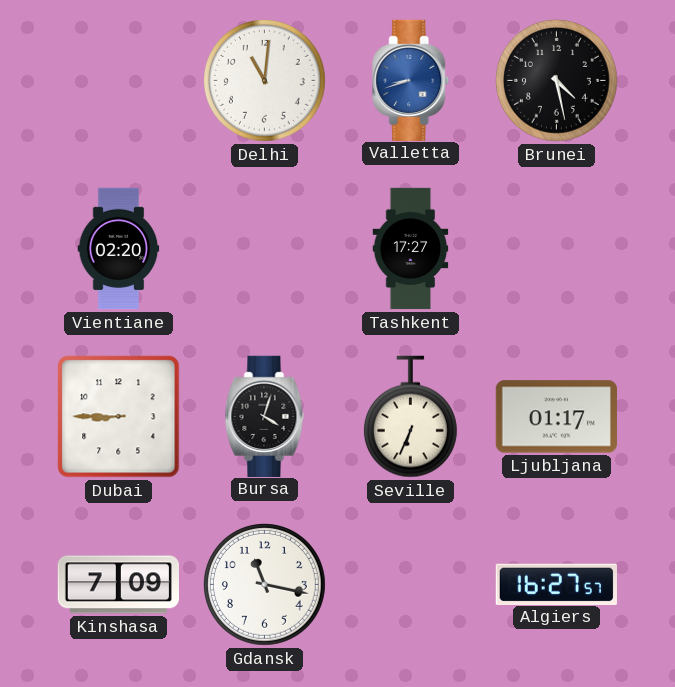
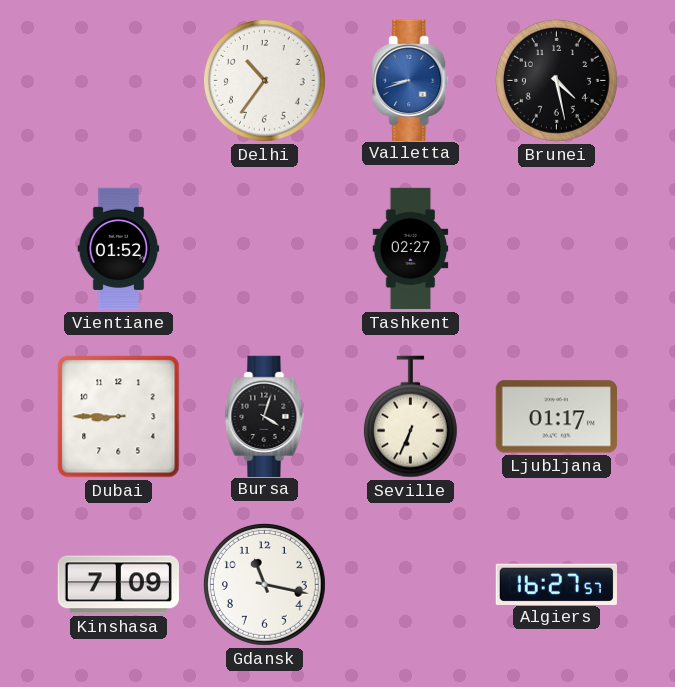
Delhi: 11:01 -> 10:36 (264, 80)
Vientiane: 02:20 -> 01:52 (119, 249)
Tashkent: 17:27 -> 02:27 (411, 249)
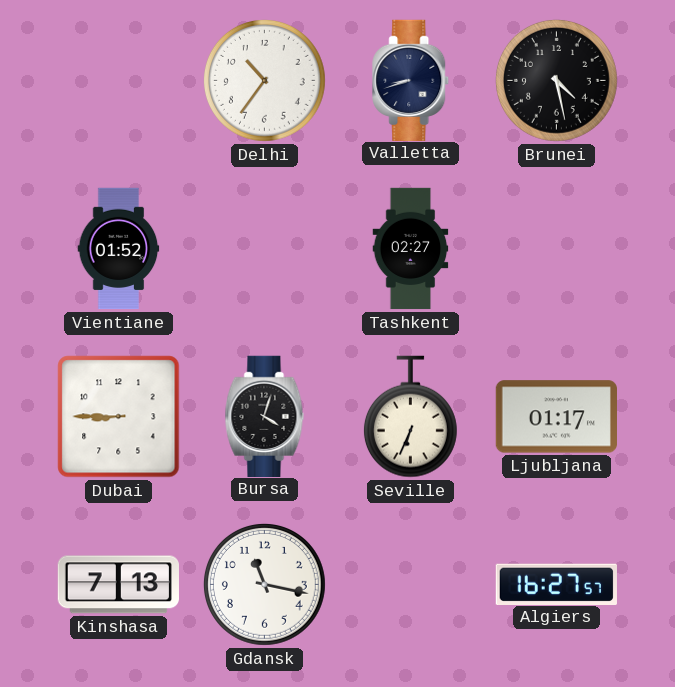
Valletta dial: blue -> navy (411, 80)
Kinshasa: 7:09 -> 7:13 (118, 585)
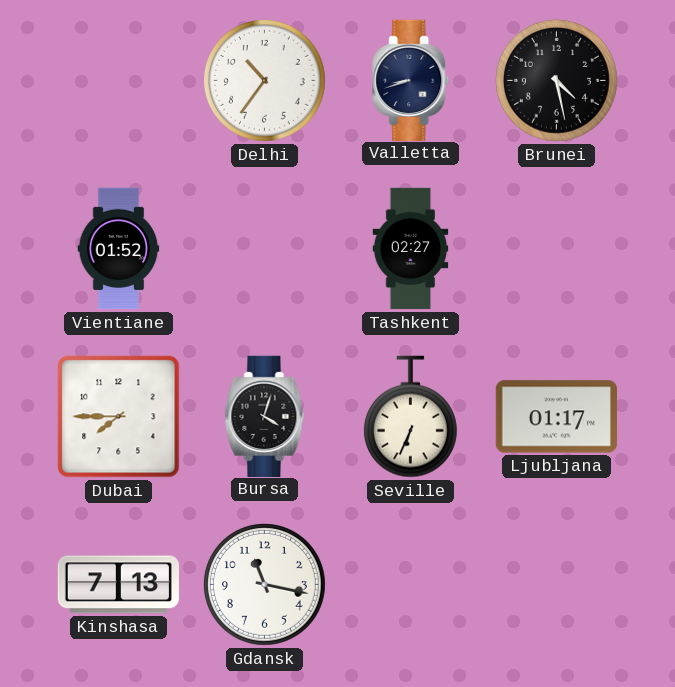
Dubai: 8:45 -> 7:45 (119, 417)
Algiers: 16:27 -> none (556, 584)
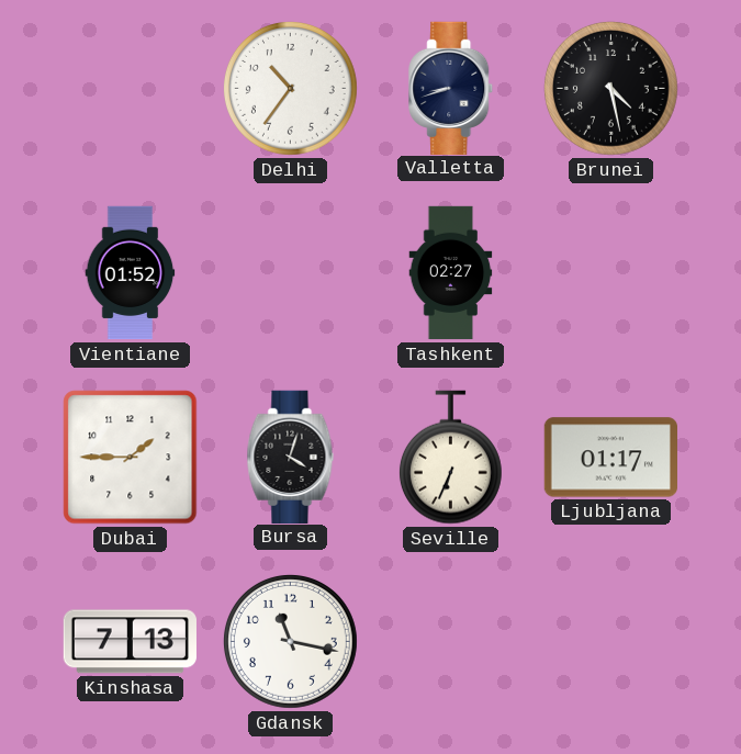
Dubai: 7:45 -> 1:45 (131, 458)
